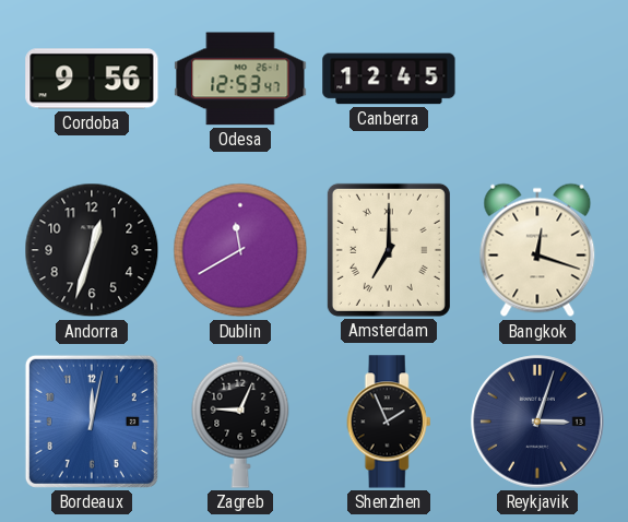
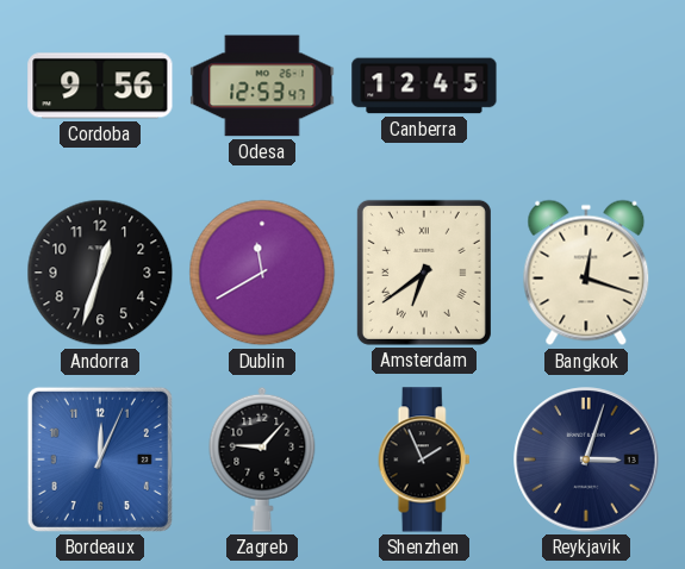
Amsterdam: 7:00 -> 6:39 (424, 273)
Bordeaux: 12:02 -> 12:04 (100, 459)
Zagreb: 9:04 -> 9:07 (262, 459)
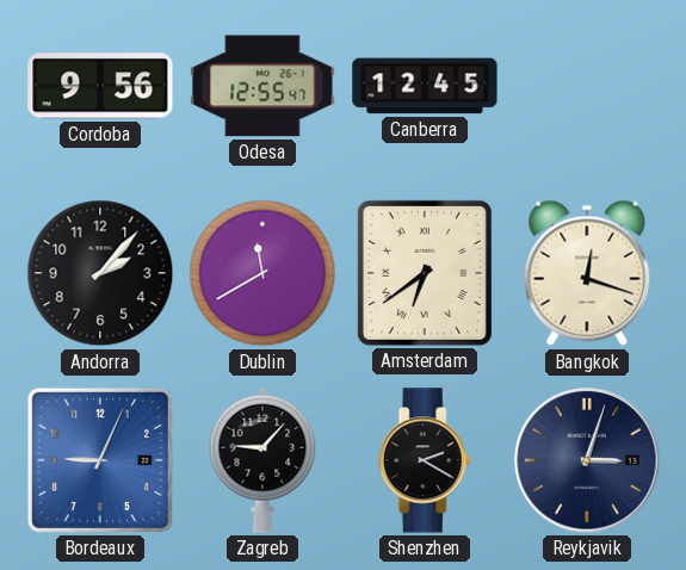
Odesa: 12:53 -> 12:55 (262, 86)
Andorra: 12:33 -> 2:07 (100, 273)
Bordeaux: 12:04 -> 9:04 (100, 460)
Shenzhen: 1:56 -> 2:20 (425, 460)
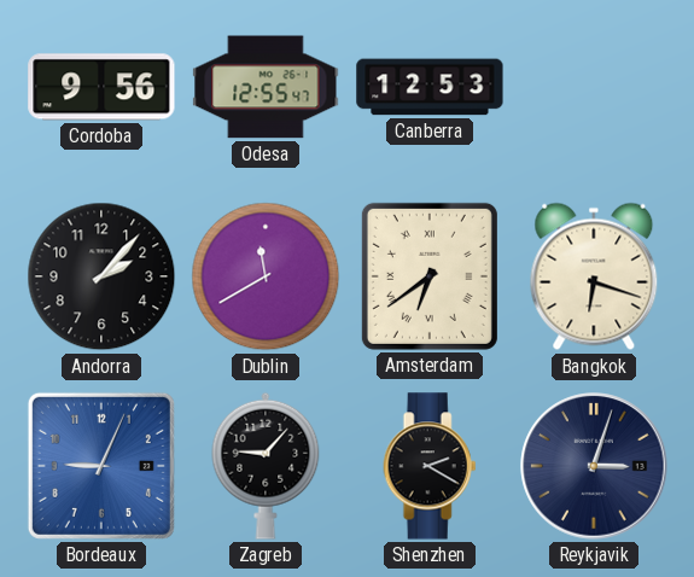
Canberra: 12:45 -> 12:53 (430, 87)
Bangkok: 12:18 -> 6:18 (594, 276)
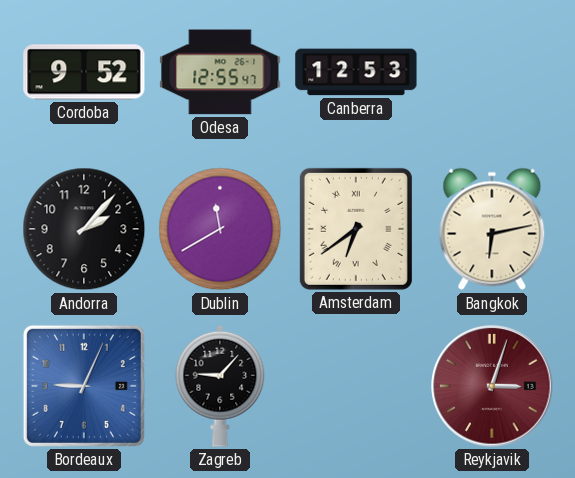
Cordoba: 9:56 -> 9:52 (84, 72)
Bangkok: 6:18 -> 6:13 (492, 229)
Shenzhen: 2:20 -> none (430, 466)
Reykjavik dial: navy -> burgundy (492, 386)
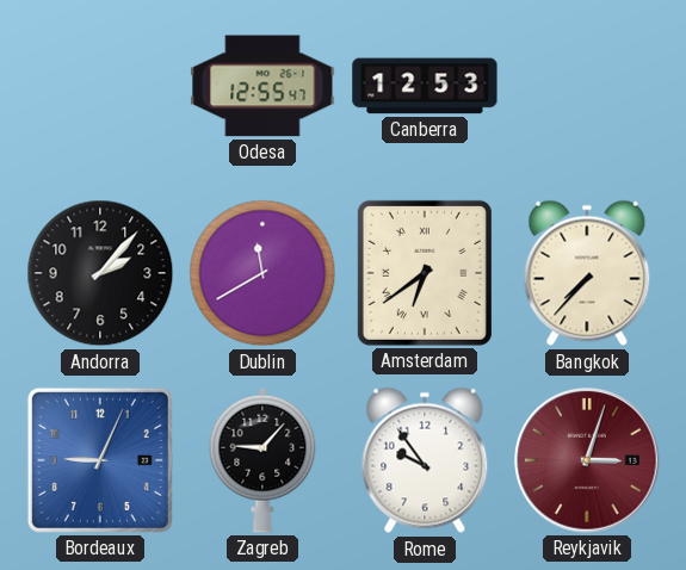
Cordoba: 9:52 -> none (84, 72)
Bangkok: 6:13 -> 7:37 (587, 273)
Rome: none -> 9:54 (425, 460)
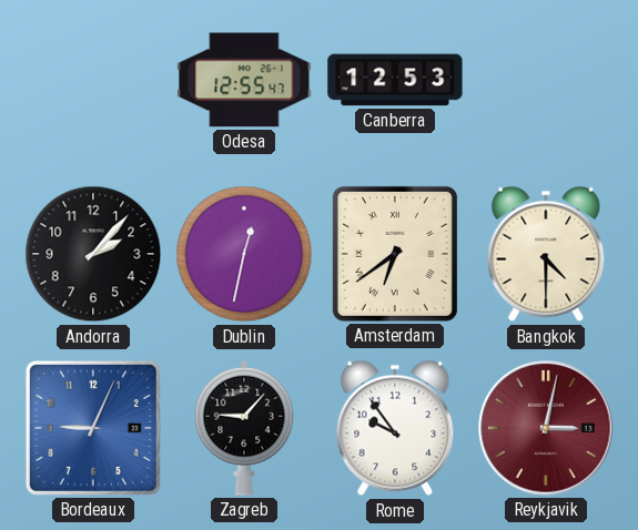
Dublin: 11:40 -> 12:32 (244, 254)
Bangkok: 7:37 -> 4:30 (546, 254)
Reykjavik: 3:03 -> 3:02 (546, 428)
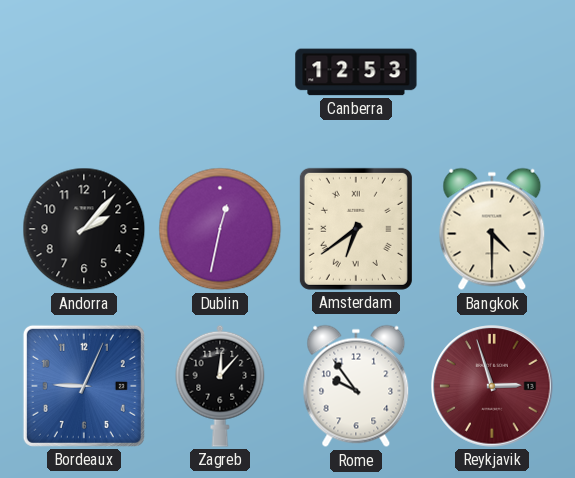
Odesa: 12:55 -> none (244, 80)
Zagreb: 9:07 -> 12:07 (220, 386)
Reykjavik: 3:02 -> 2:57 (492, 386)
